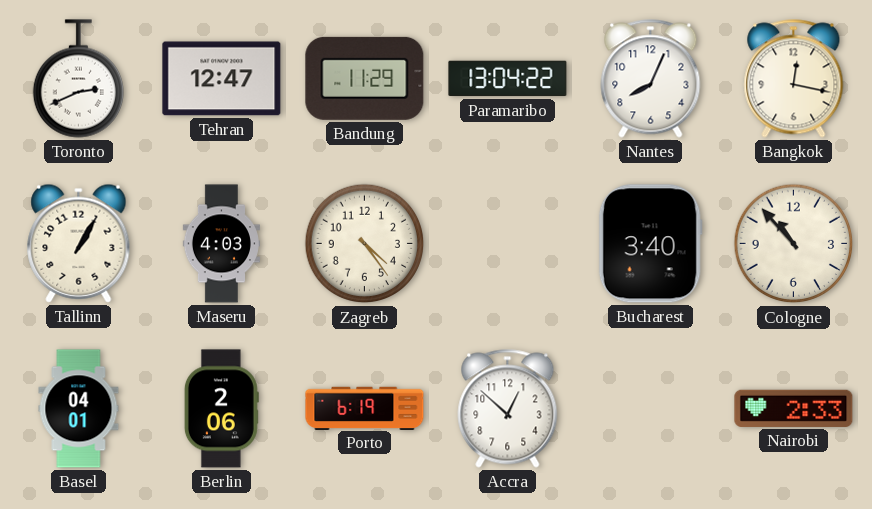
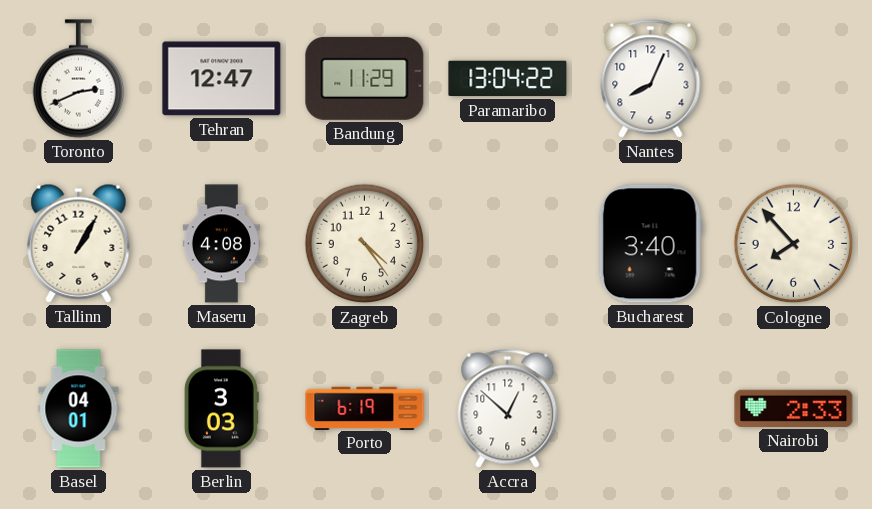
Bangkok: 12:17 -> none (794, 79)
Maseru: 4:03 -> 4:08 (221, 244)
Cologne: 10:53 -> 7:53 (794, 244)
Berlin: 2:06 -> 3:03 (221, 409)
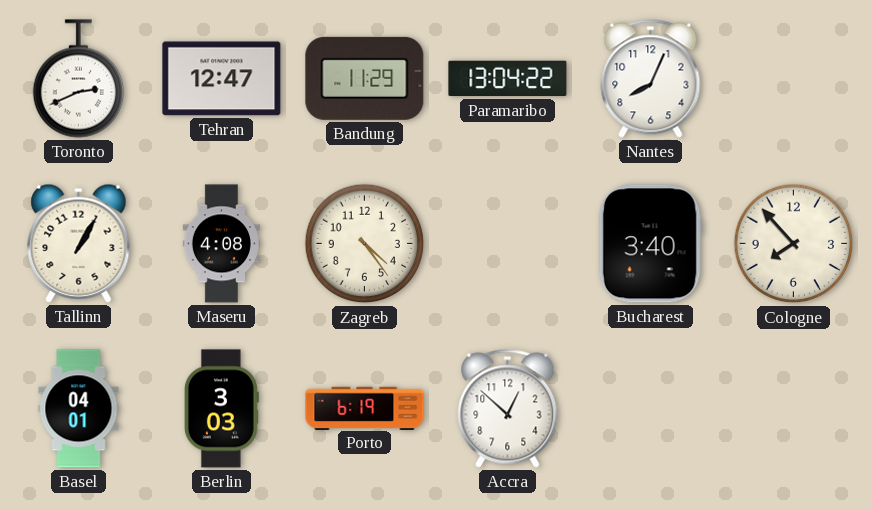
Nairobi: 2:33 -> none (794, 408)
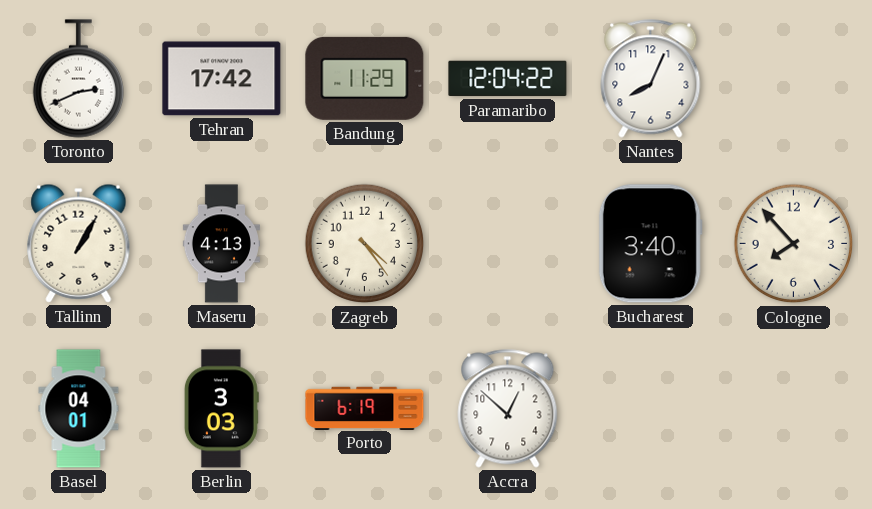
Tehran: 12:47 -> 17:42 (222, 79)
Paramaribo: 13:04 -> 12:04 (508, 79)
Maseru: 4:08 -> 4:13 (221, 244)
